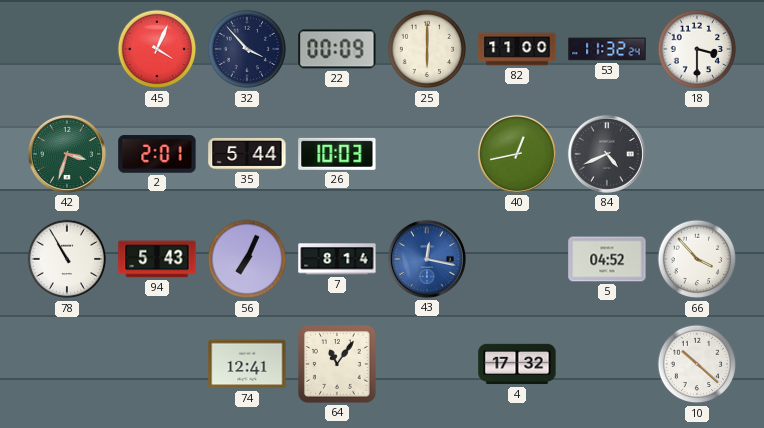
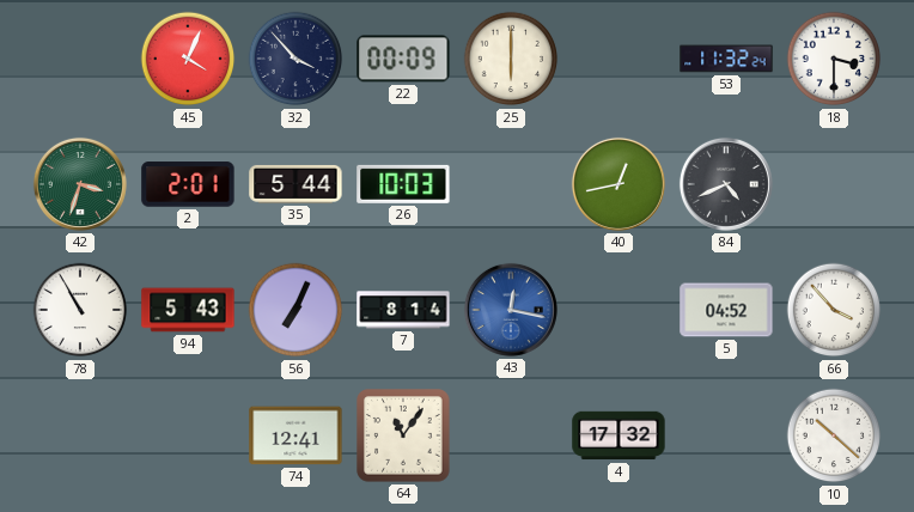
82: 11:00 -> none (517, 49)
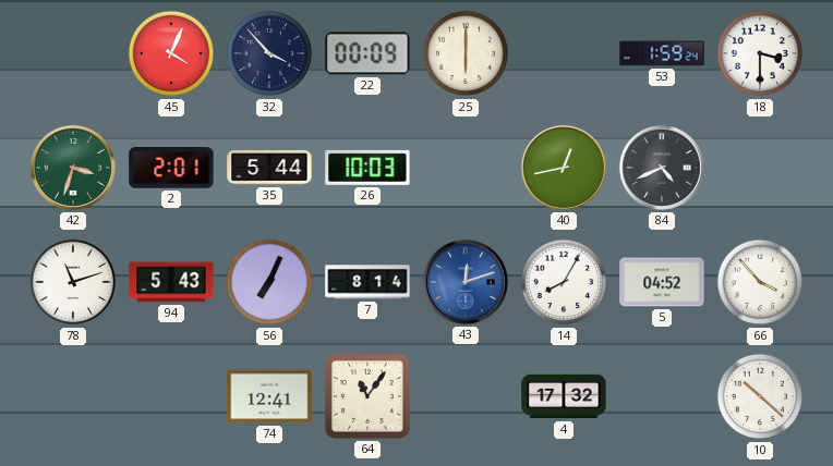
53: 11:32 -> 1:59 (662, 53)
78: 10:55 -> 11:12 (73, 282)
43: 12:17 -> 12:12 (466, 282)
14: none -> 8:05 (564, 282)
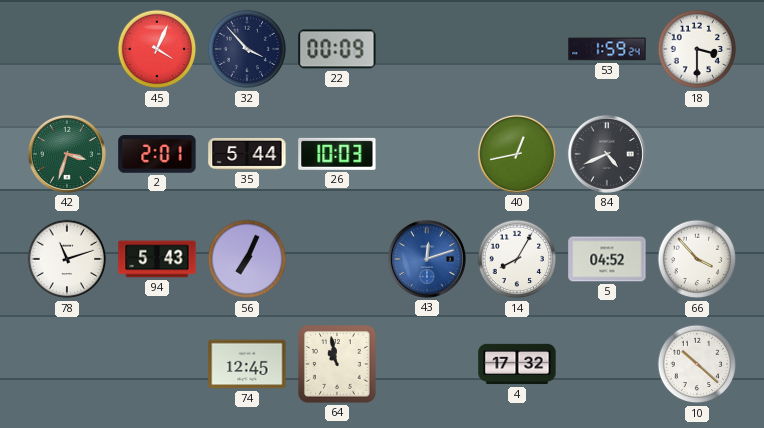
25: 6:00 -> none (466, 53)
7: 8:14 -> none (367, 282)
74: 12:41 -> 12:45 (247, 364)
64: 11:06 -> 10:58 (337, 364)
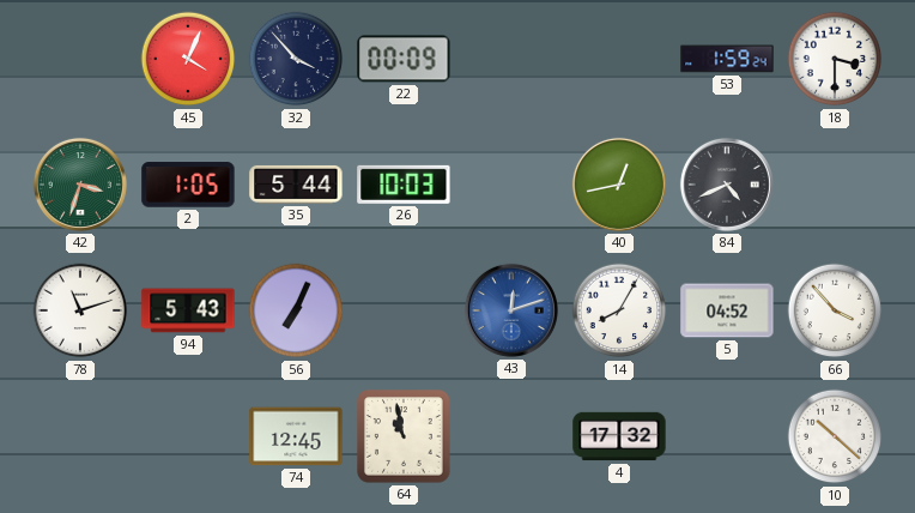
2: 2:01 -> 1:05 (188, 185)
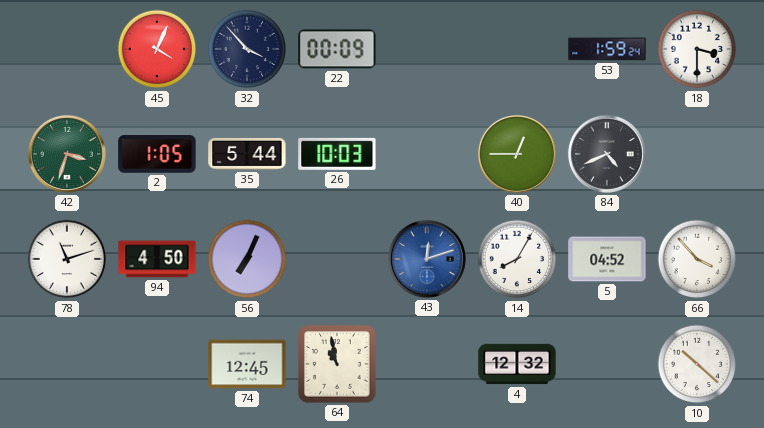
40: 12:43 -> 12:45 (517, 154)
94: 5:43 -> 4:50 (157, 259)
4: 17:32 -> 12:32 (517, 364)
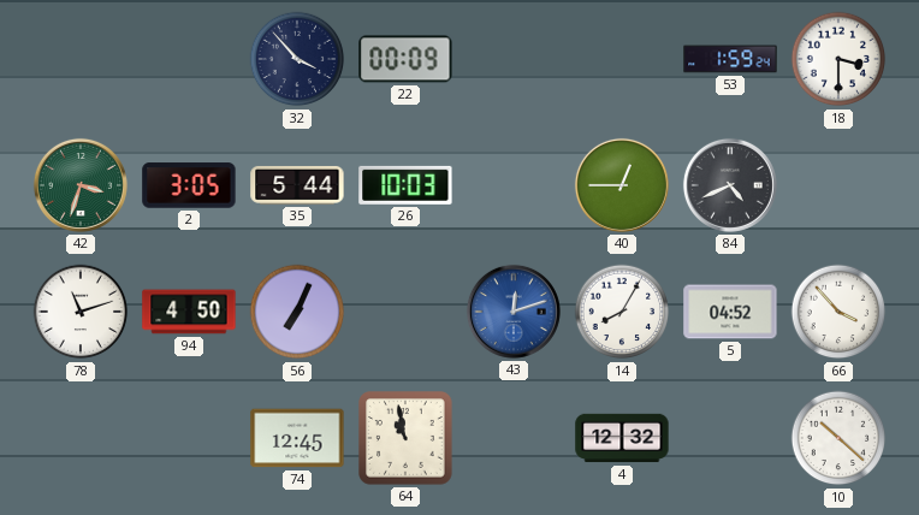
45: 4:04 -> none (157, 49)
2: 1:05 -> 3:05 (189, 185)
